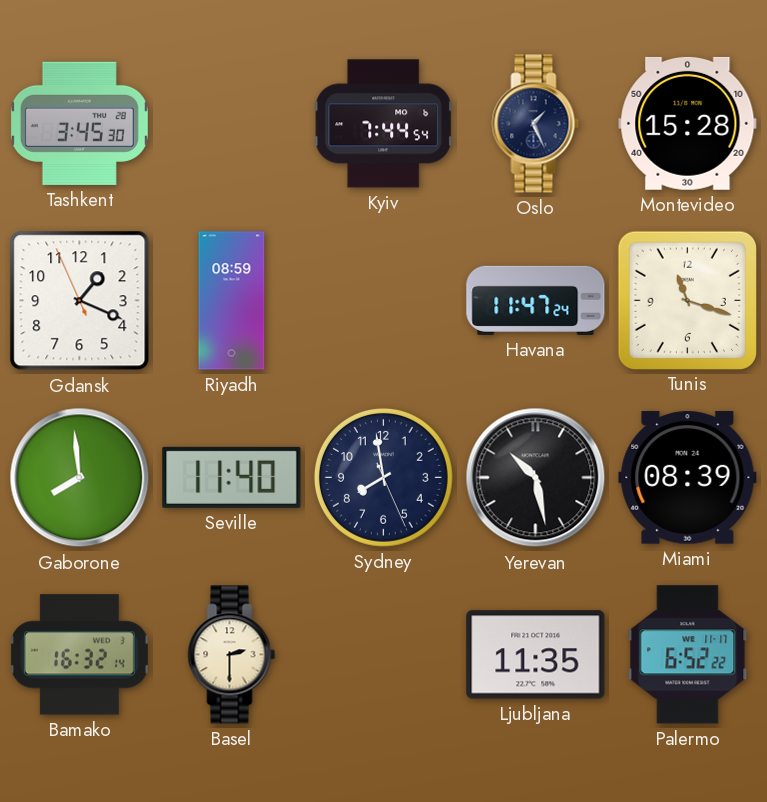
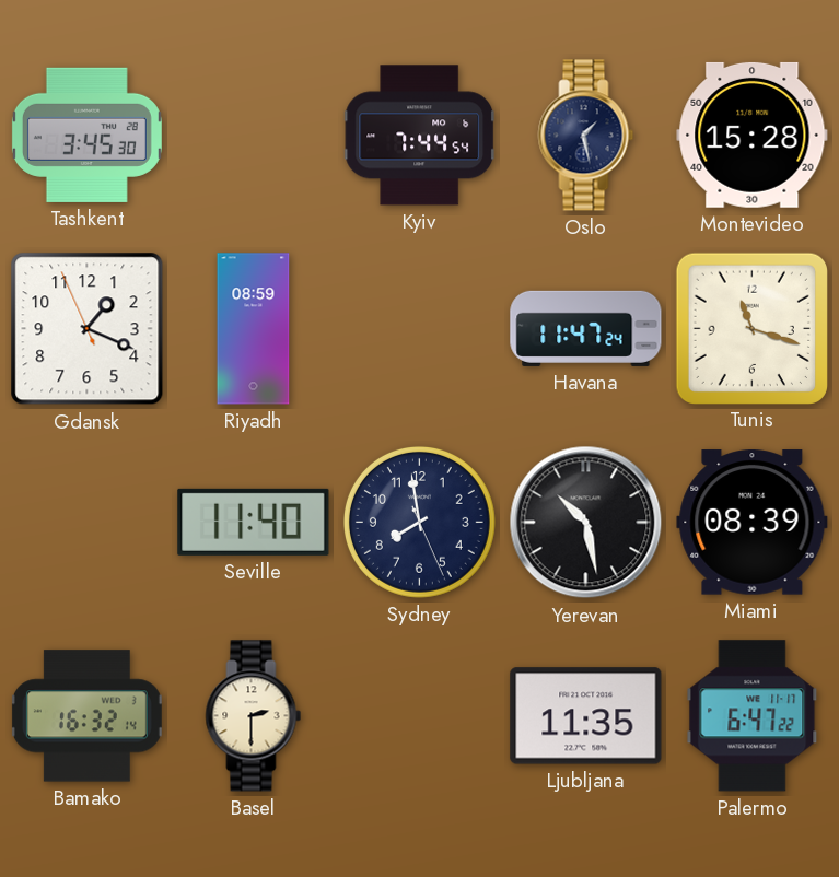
Oslo: 1:26 -> 1:28 (586, 136)
Gaborone: 7:59 -> none (80, 478)
Palermo: 6:52 -> 6:47 (753, 716)
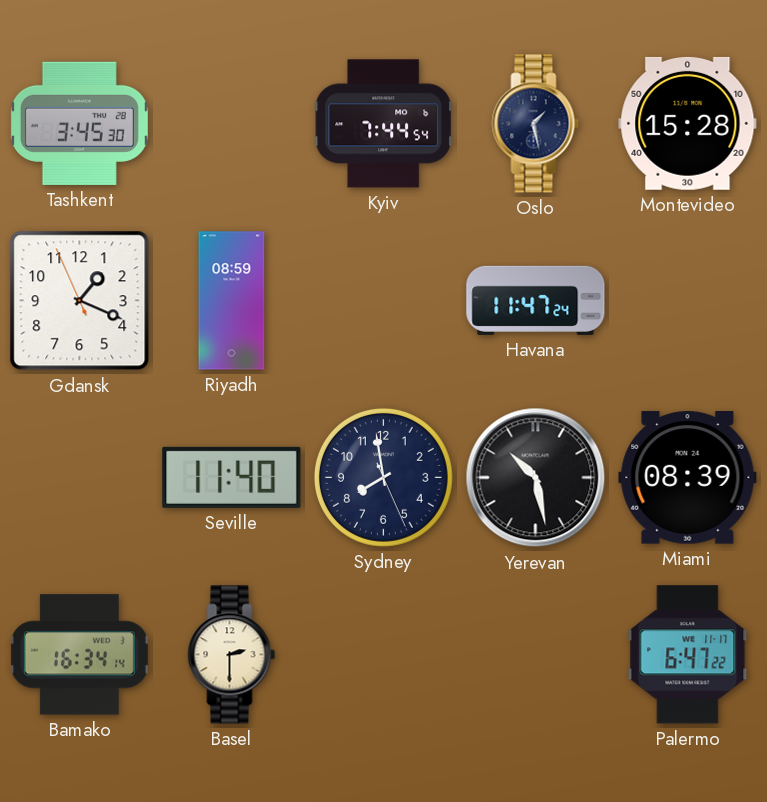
Tunis: 11:18 -> none (751, 328)
Bamako: 16:32 -> 16:34 (79, 655)
Ljubljana: 11:35 -> none (586, 716)
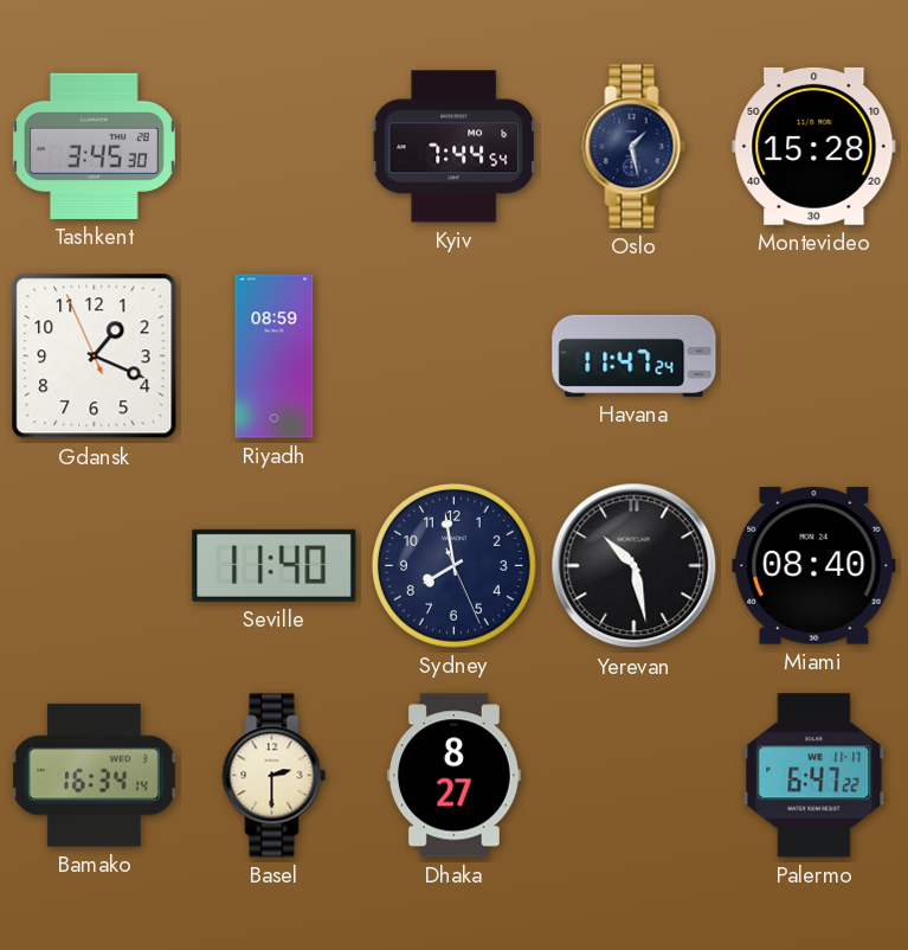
Miami: 08:39 -> 08:40 (814, 566)
Dhaka: none -> 8:27 (453, 776)
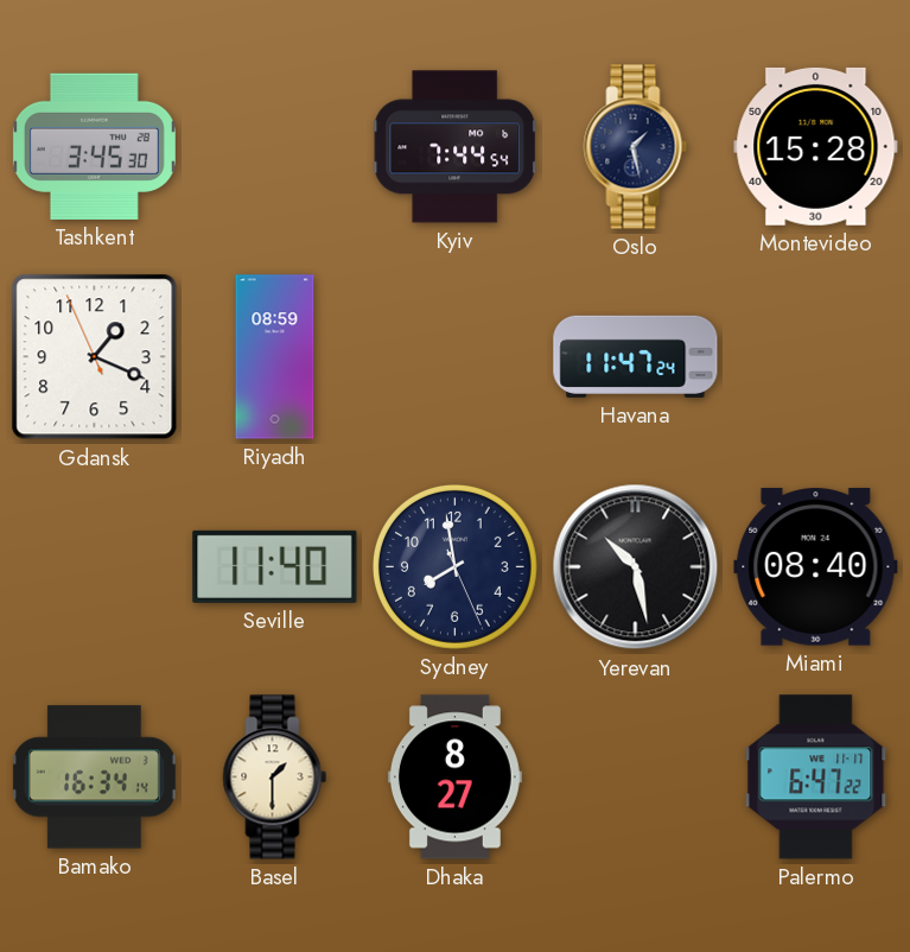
Basel: 2:30 -> 1:30 (275, 778)
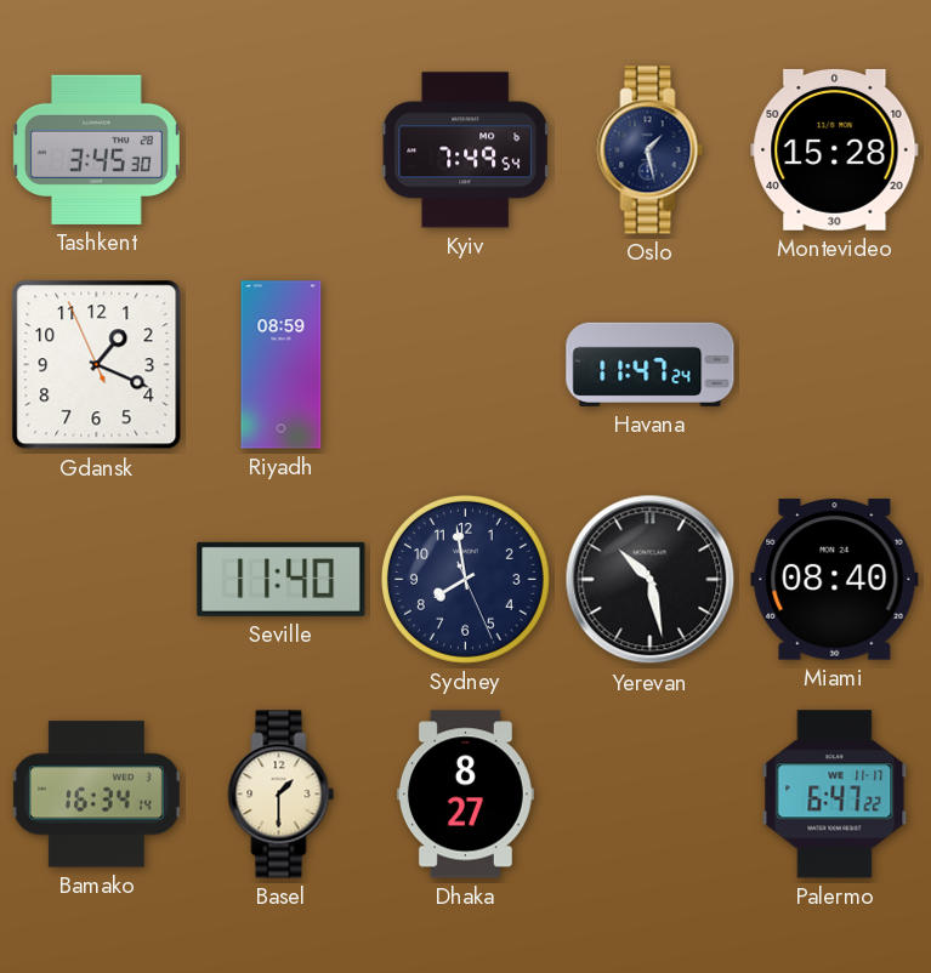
Kyiv: 7:44 -> 7:49 (466, 150)
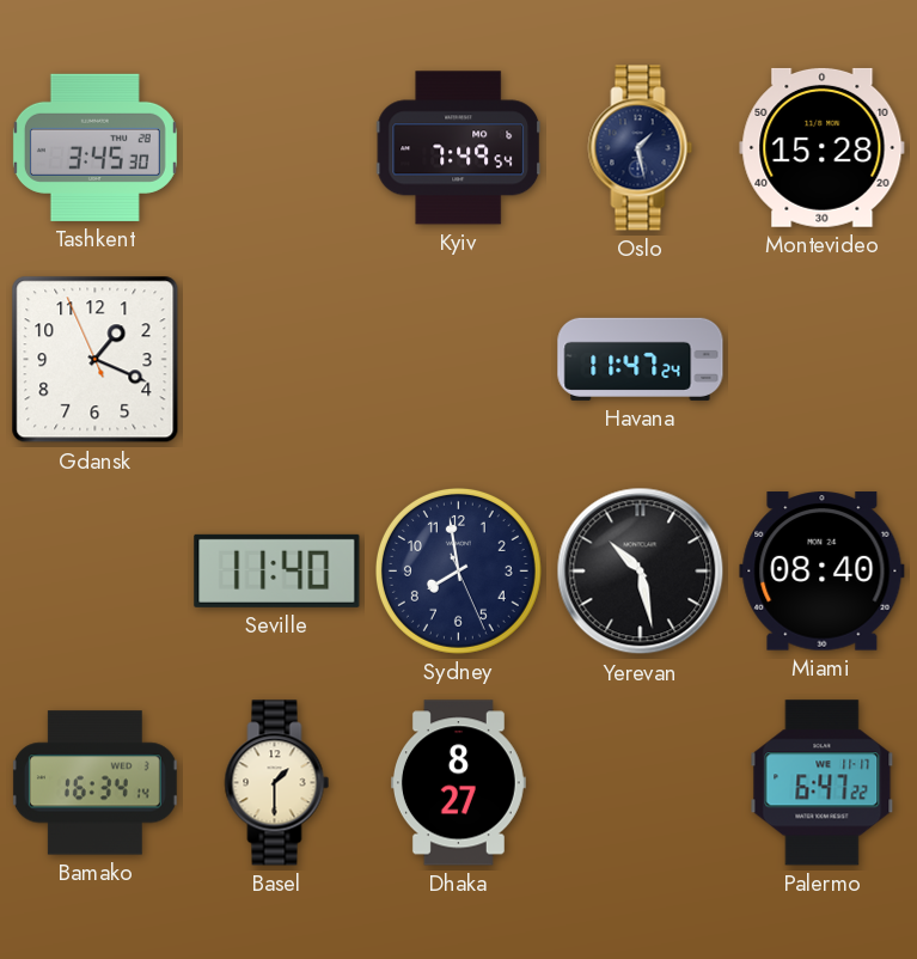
Riyadh: 08:59 -> none (282, 365)
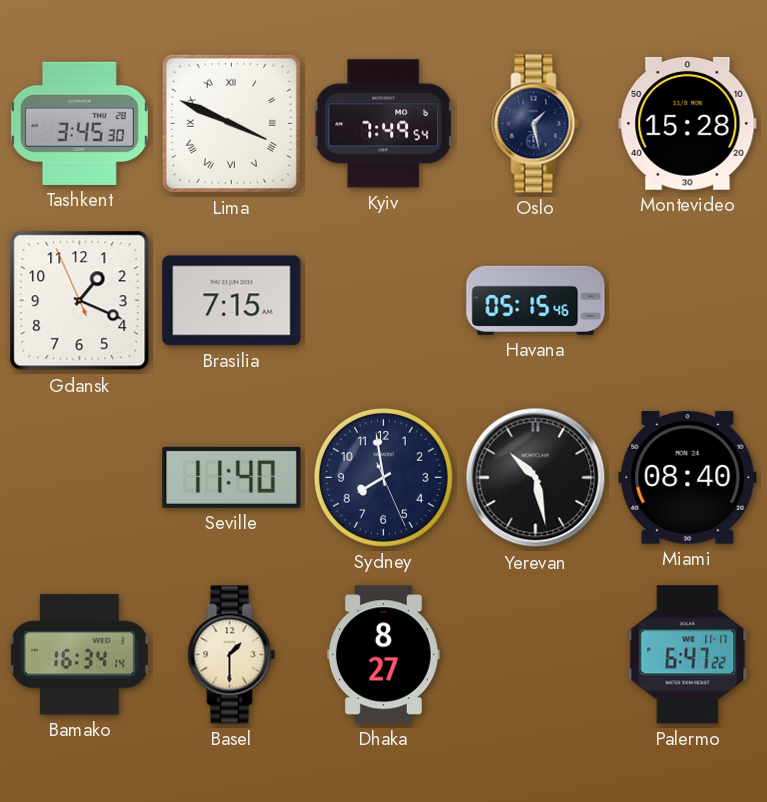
Lima: none -> 3:49 (231, 123)
Brasilia: none -> 7:15 (232, 301)
Havana: 11:47 -> 05:15 (536, 300)
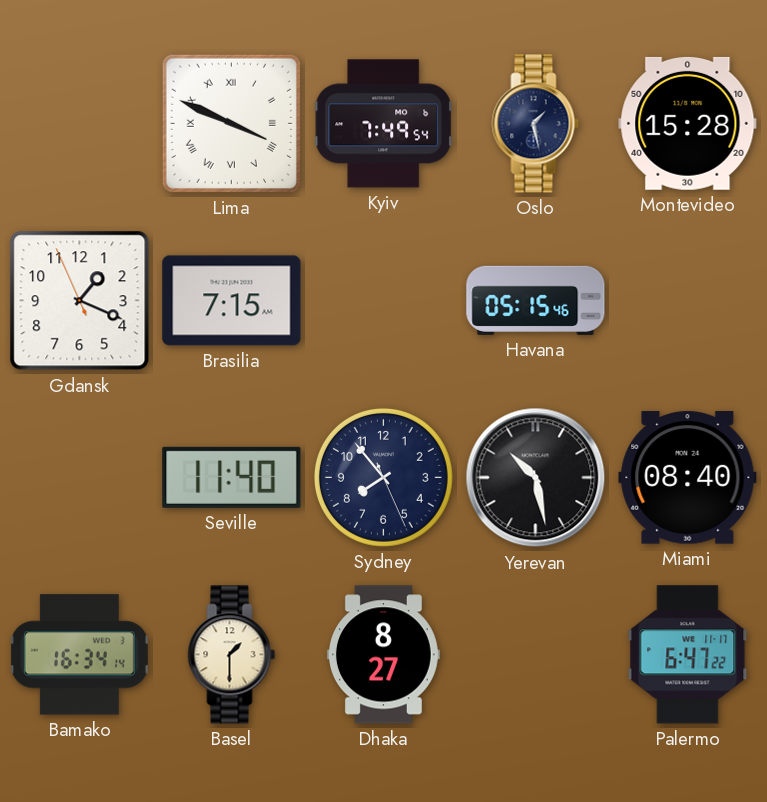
Tashkent: 3:45 -> none (79, 123)
Sydney: 7:58 -> 7:53 (383, 477)
